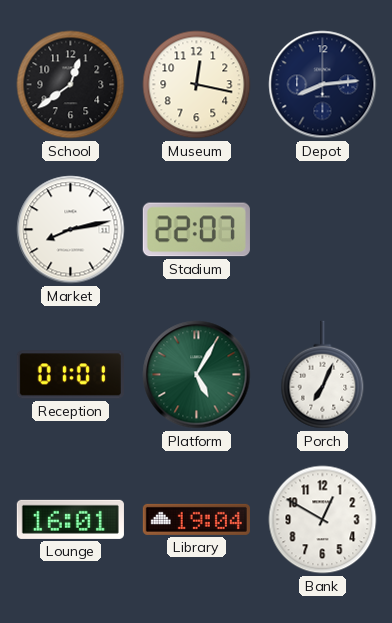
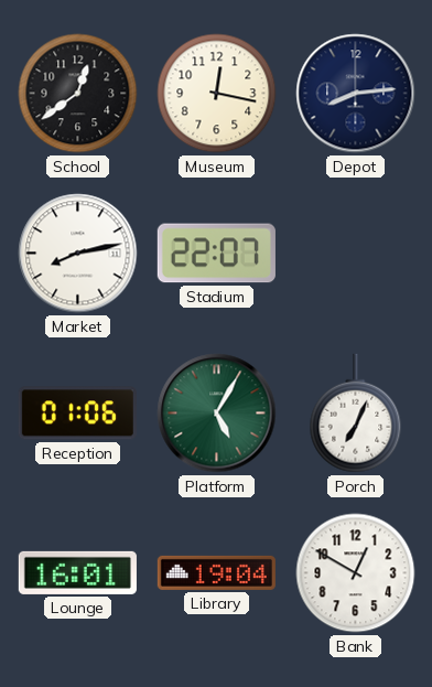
Reception: 01:01 -> 01:06 (77, 414)
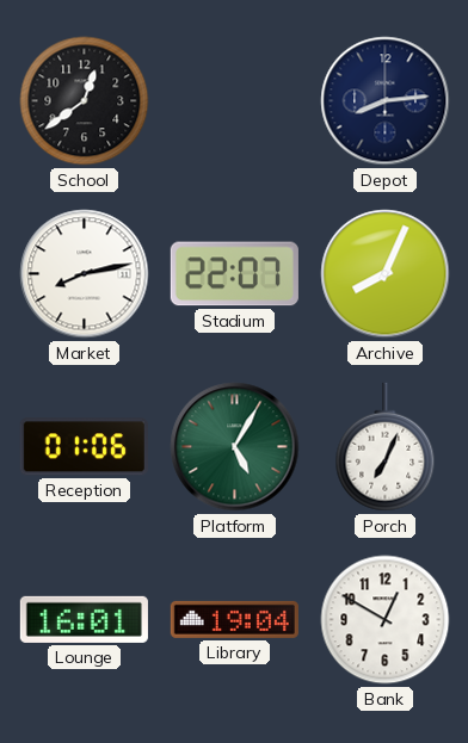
Museum: 12:17 -> none (217, 94)
Archive: none -> 8:04 (386, 274)
